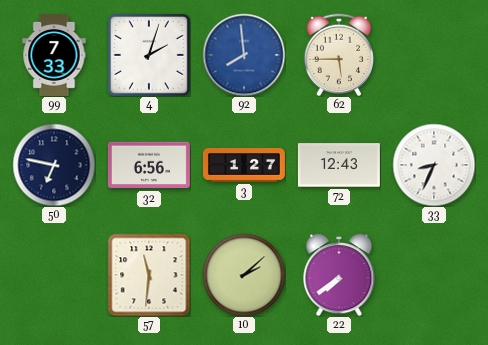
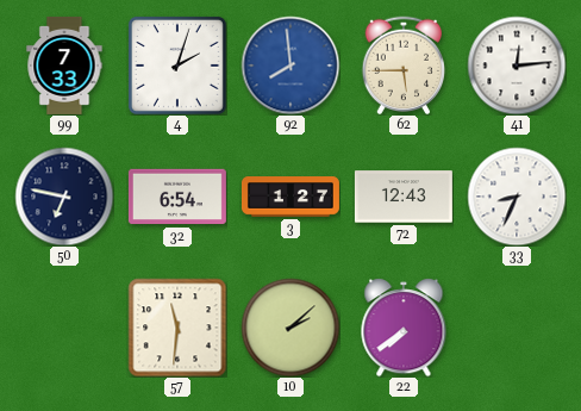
41: none -> 12:14 (517, 66)
32: 6:56 -> 6:54 (177, 197)
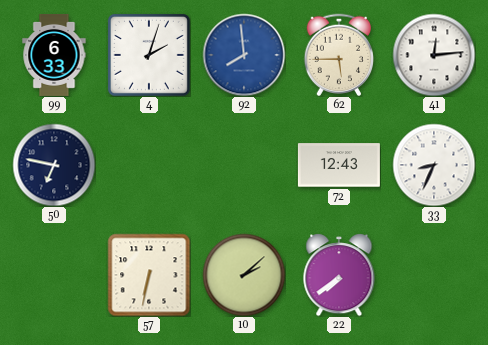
99: 7:33 -> 6:33 (54, 55)
32: 6:54 -> none (177, 197)
3: 1:27 -> none (290, 197)
57: 11:31 -> 6:32 (149, 275)
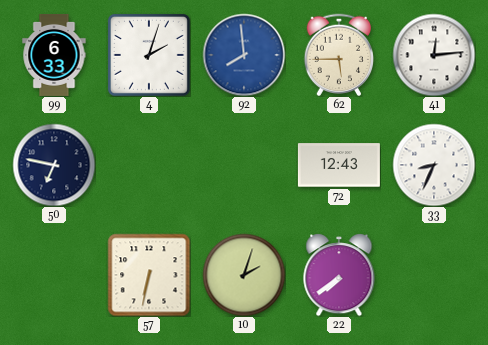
10: 2:08 -> 2:03 (244, 275)
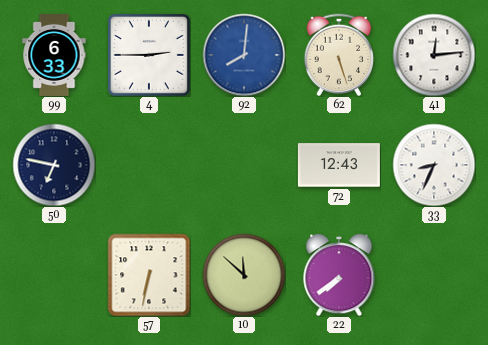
4: 2:03 -> 2:45 (149, 55)
92: 7:59 -> 8:01 (244, 55)
62: 5:45 -> 5:27 (339, 54)
10: 2:03 -> 11:52 (244, 275)
